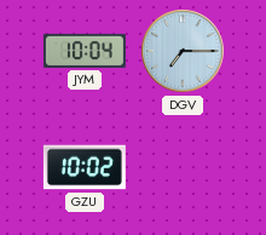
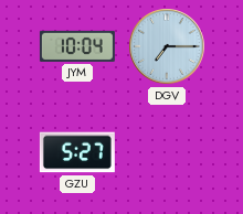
GZU: 10:02 -> 5:27 (77, 152)
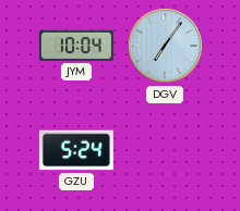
DGV: 7:15 -> 7:06 (165, 46)
GZU: 5:27 -> 5:24 (76, 150)
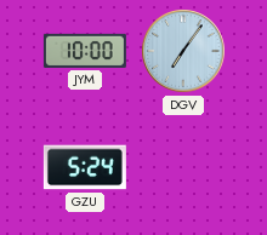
JYM: 10:04 -> 10:00 (85, 51)
